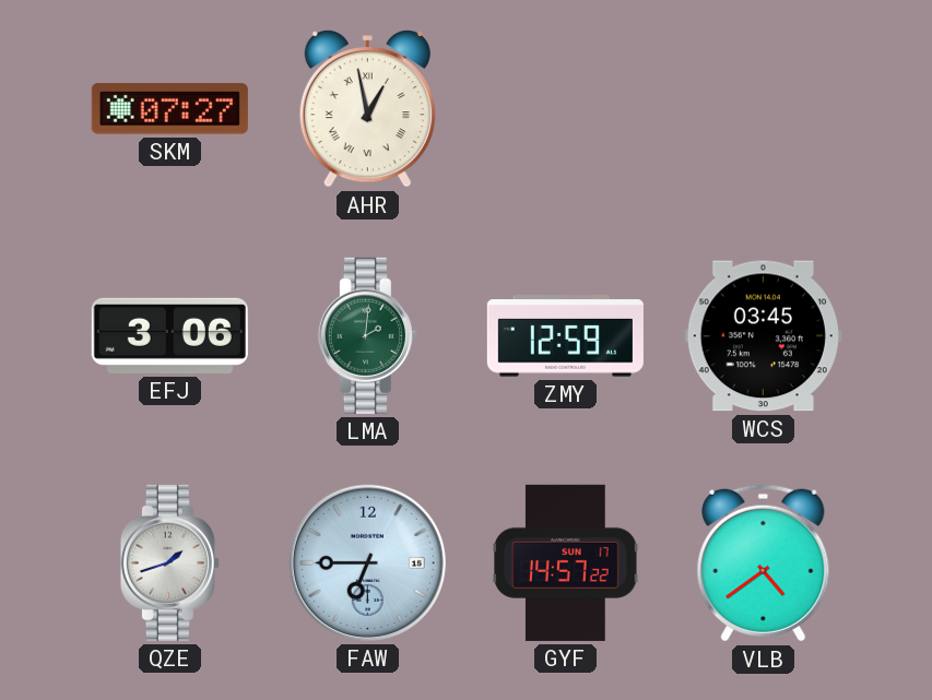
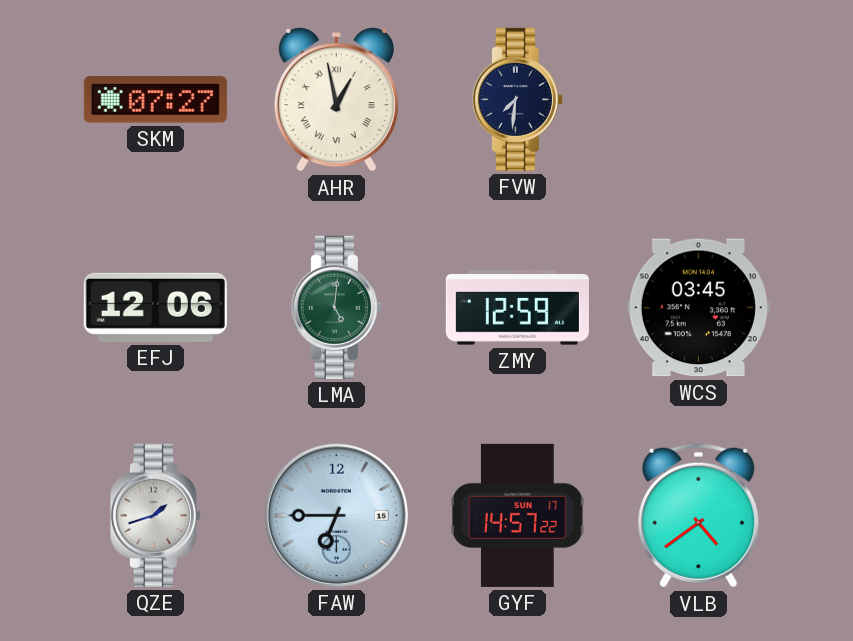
FVW: none -> 7:31 (517, 99)
EFJ: 3:06 -> 12:06 (155, 307)
LMA: 2:01 -> 5:01 (336, 307)
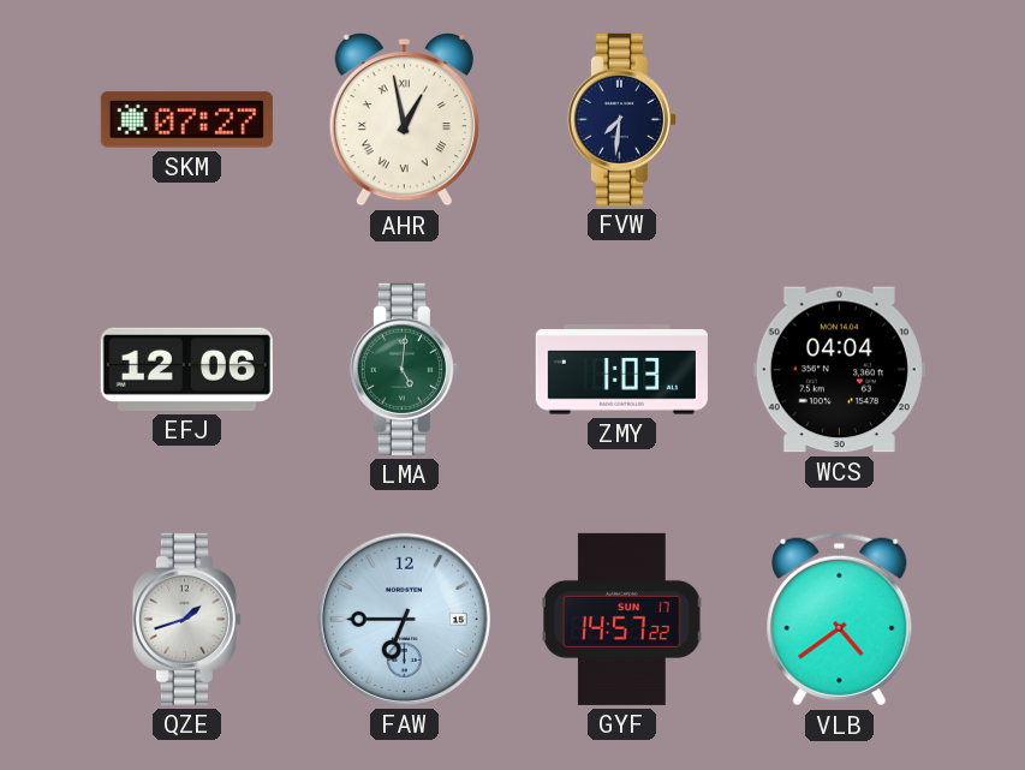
ZMY: 12:59 -> 1:03 (621, 370)
WCS: 03:45 -> 04:04 (839, 370)
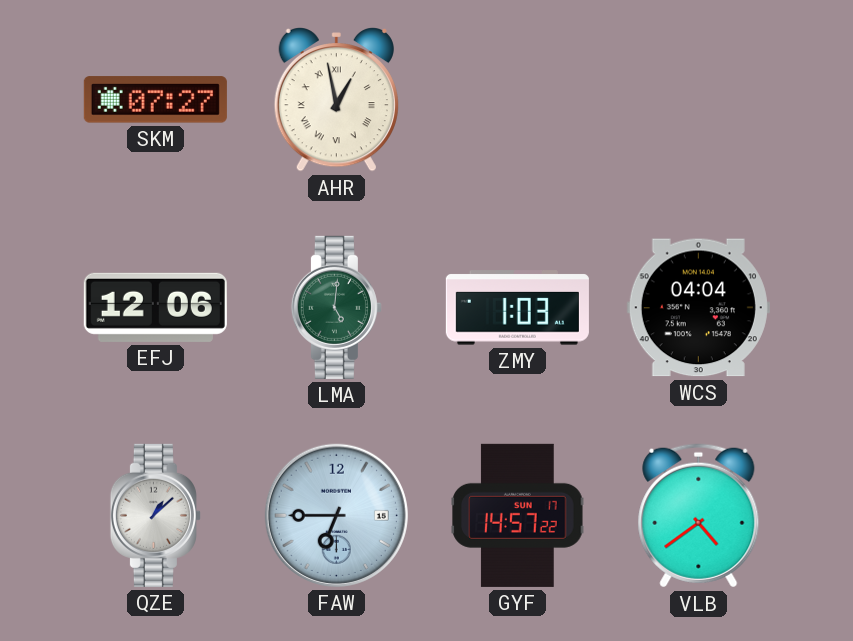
FVW: 7:31 -> none (621, 119)
QZE: 1:42 -> 1:08 (155, 515)
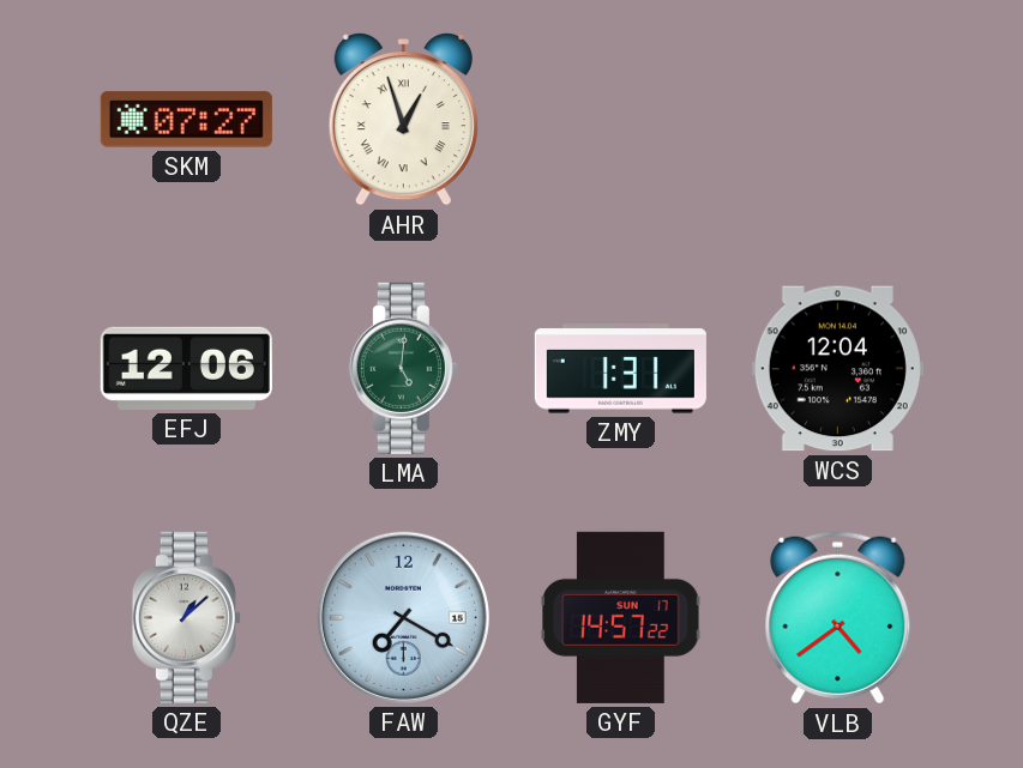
AHR: 12:58 -> 12:57 (403, 120)
ZMY: 1:03 -> 1:31 (620, 369)
WCS: 04:04 -> 12:04 (837, 369)
FAW: 6:45 -> 7:20 (403, 617)
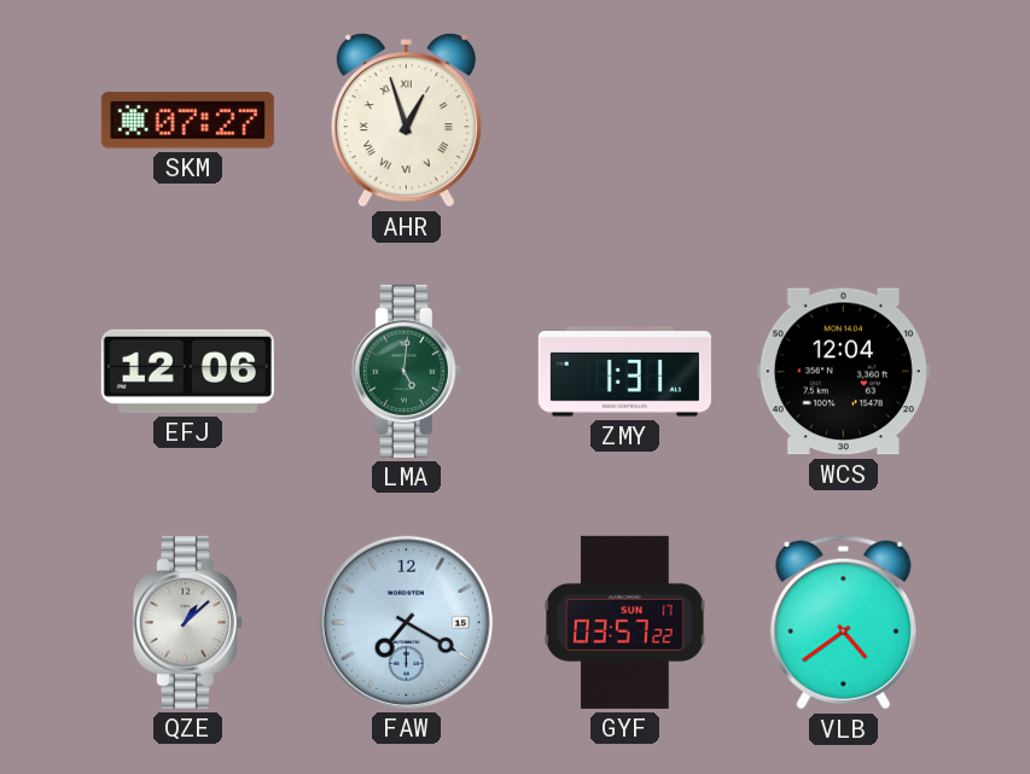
GYF: 14:57 -> 03:57 (625, 622)
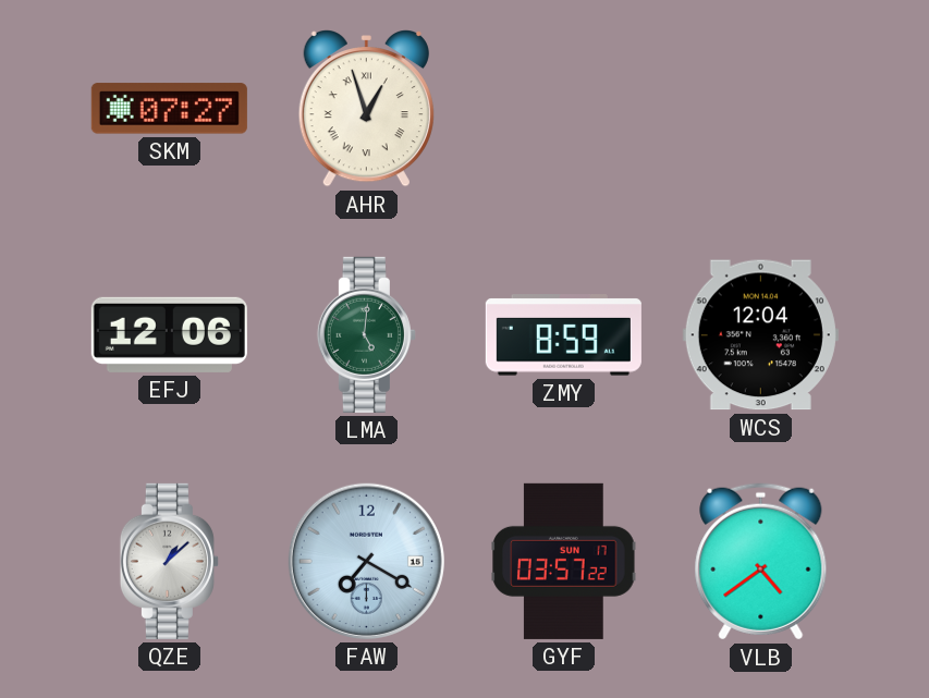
ZMY: 1:31 -> 8:59 (563, 335)
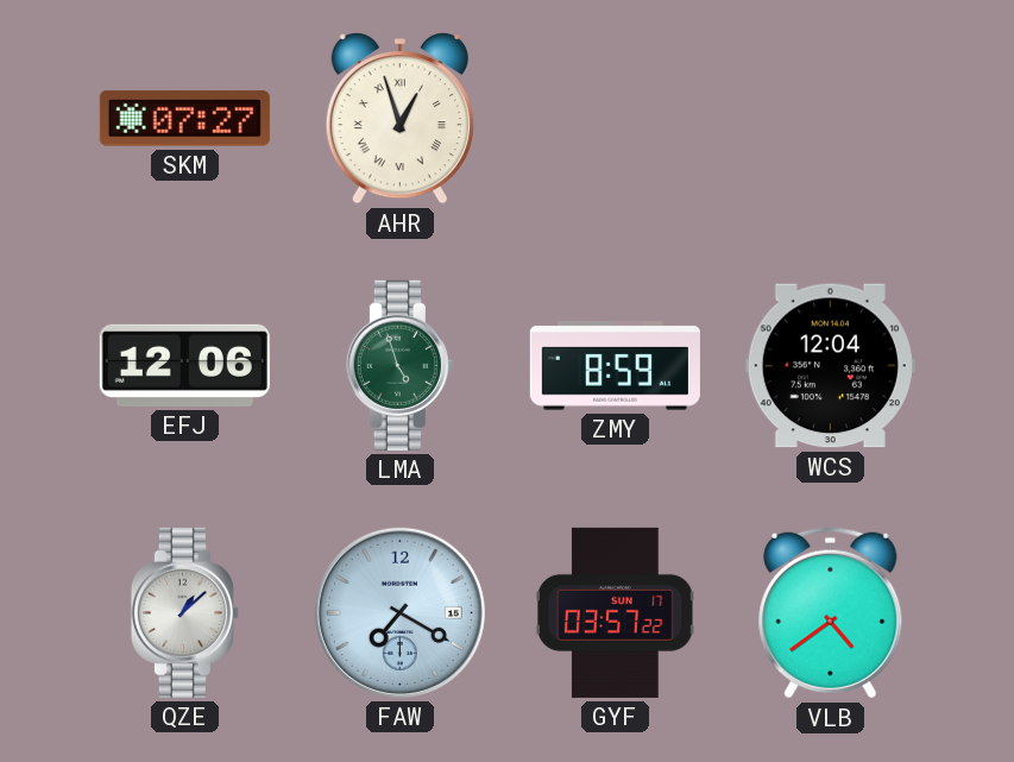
LMA: 5:01 -> 4:57 (399, 365)
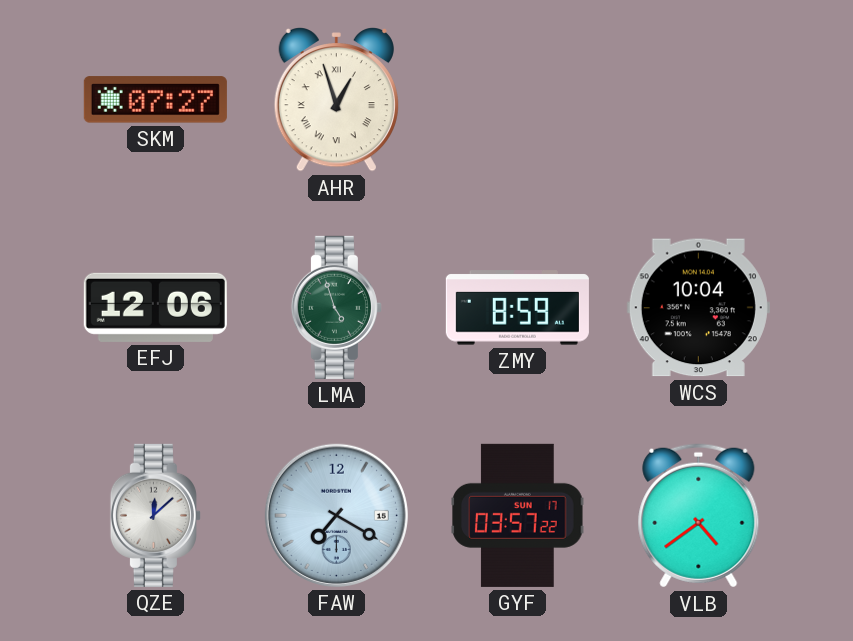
WCS: 12:04 -> 10:04 (698, 308)
QZE: 1:08 -> 12:08 (155, 515)
